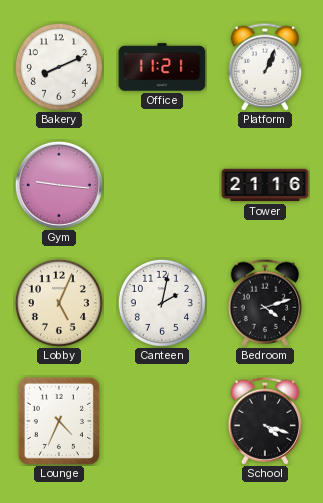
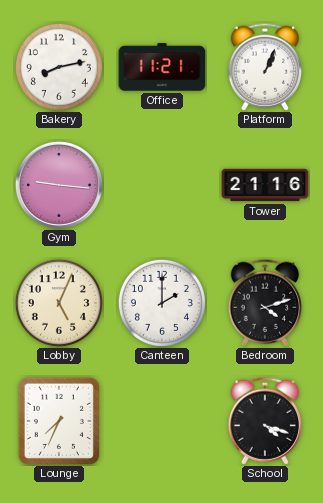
Bakery: 8:11 -> 8:13 (59, 67)
Canteen: 2:02 -> 2:00 (162, 303)
Lounge: 4:34 -> 7:34 (59, 421)
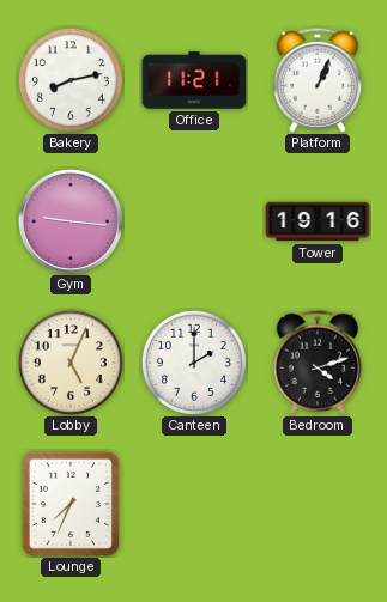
Tower: 21:16 -> 19:16 (318, 221)
School: 4:18 -> none (264, 421)
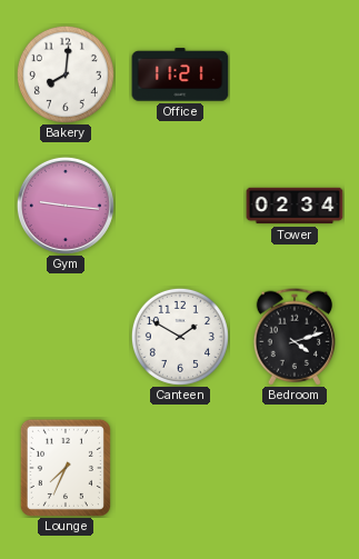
Bakery: 8:13 -> 8:01 (66, 74)
Platform: 1:04 -> none (316, 80)
Tower: 19:16 -> 02:34 (295, 206)
Lobby: 5:04 -> none (71, 363)
Canteen: 2:00 -> 1:50 (180, 337)
